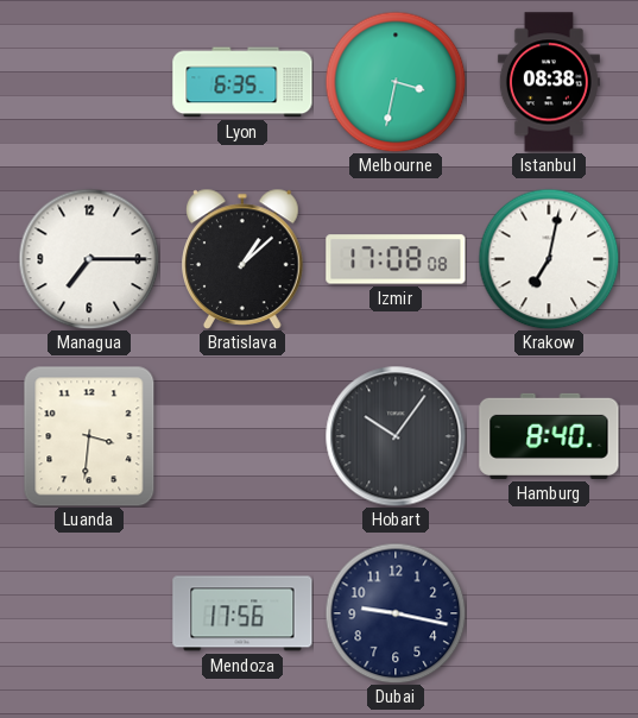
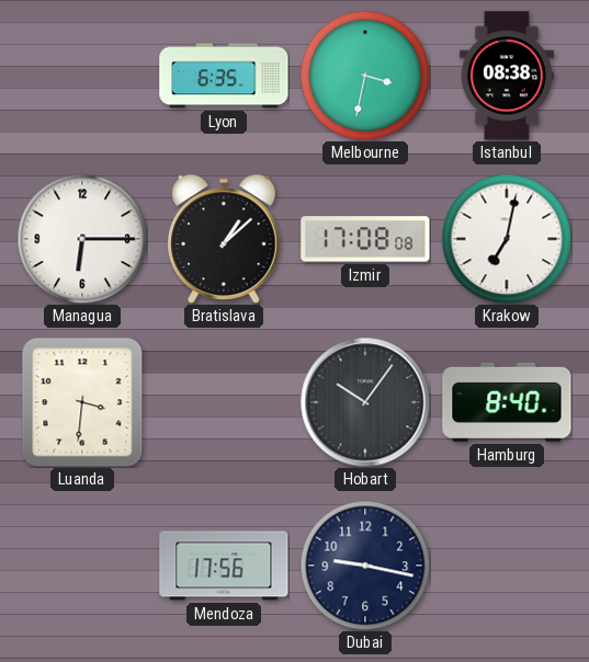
Managua: 7:15 -> 6:15 (82, 239)
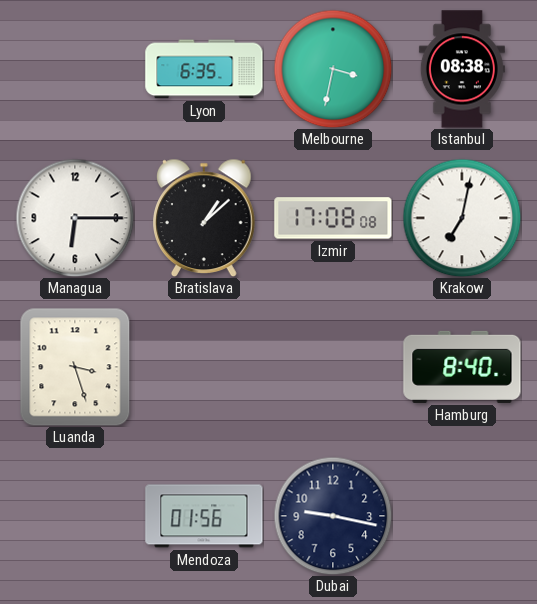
Luanda: 3:31 -> 3:27 (75, 367)
Hobart: 10:06 -> none (365, 402)
Mendoza: 17:56 -> 01:56 (204, 516)
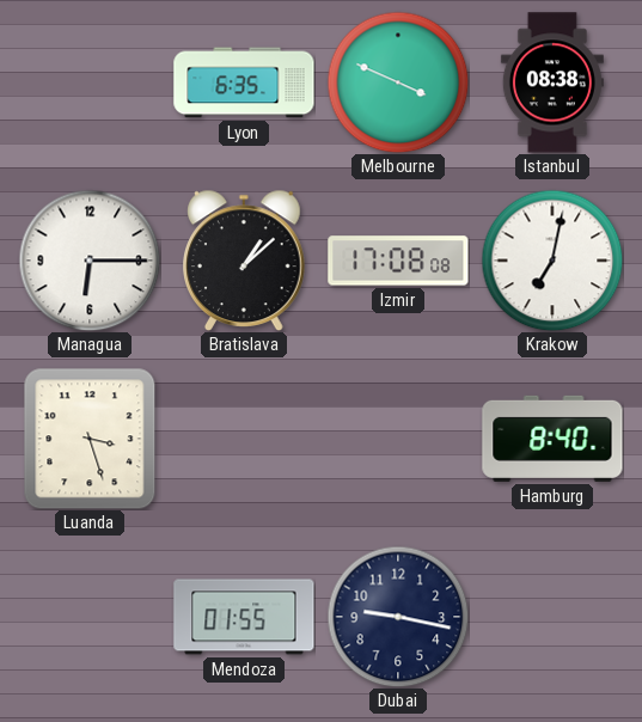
Melbourne: 3:32 -> 3:49 (398, 82)
Mendoza: 01:56 -> 01:55 (244, 617)
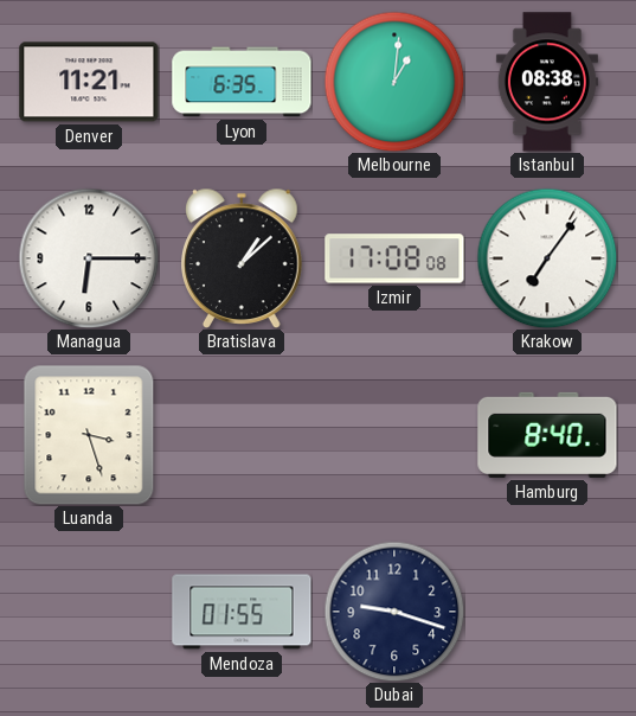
Denver: none -> 11:21 (89, 82)
Melbourne: 3:49 -> 1:01 (394, 82)
Krakow: 7:02 -> 7:06 (547, 258)
Dubai: 9:17 -> 9:18 (394, 612)
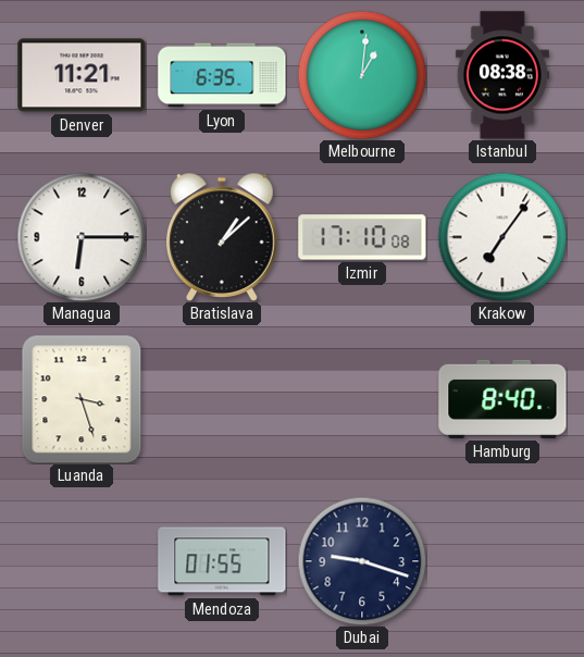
Izmir: 17:08 -> 17:10 (362, 237)
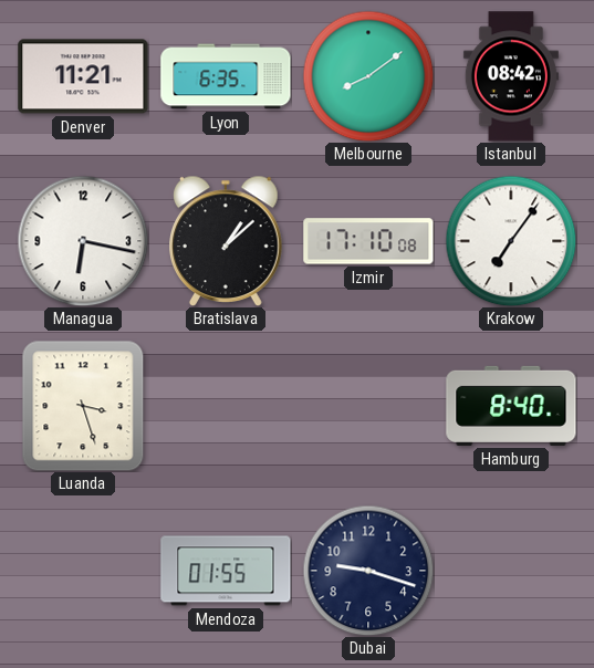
Melbourne: 1:01 -> 8:09 (368, 76)
Istanbul: 08:38 -> 08:42 (511, 76)
Managua: 6:15 -> 6:17 (83, 241)
